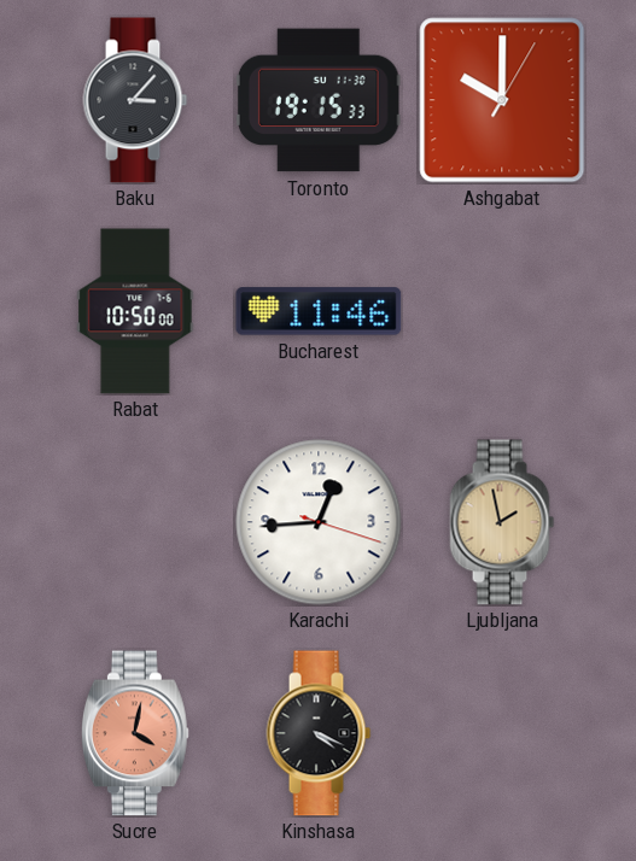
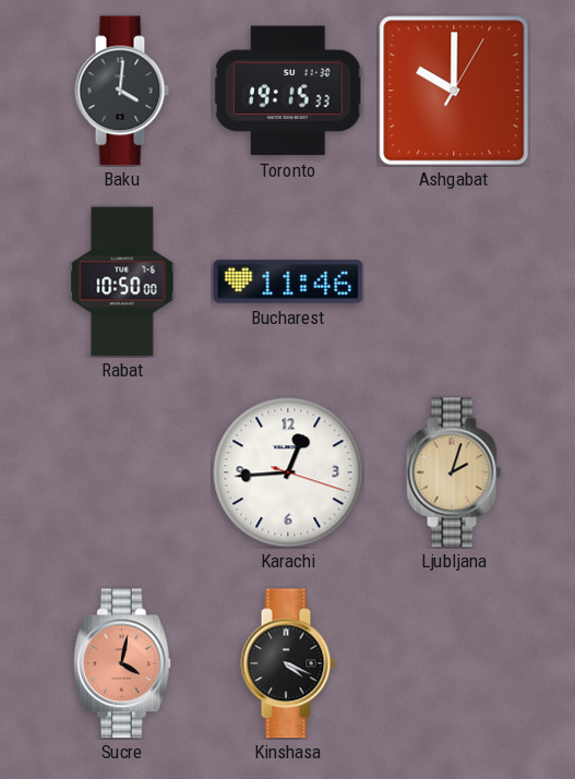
Baku: 3:07 -> 4:01 (122, 91)
Ljubljana: 1:58 -> 2:03 (454, 472)
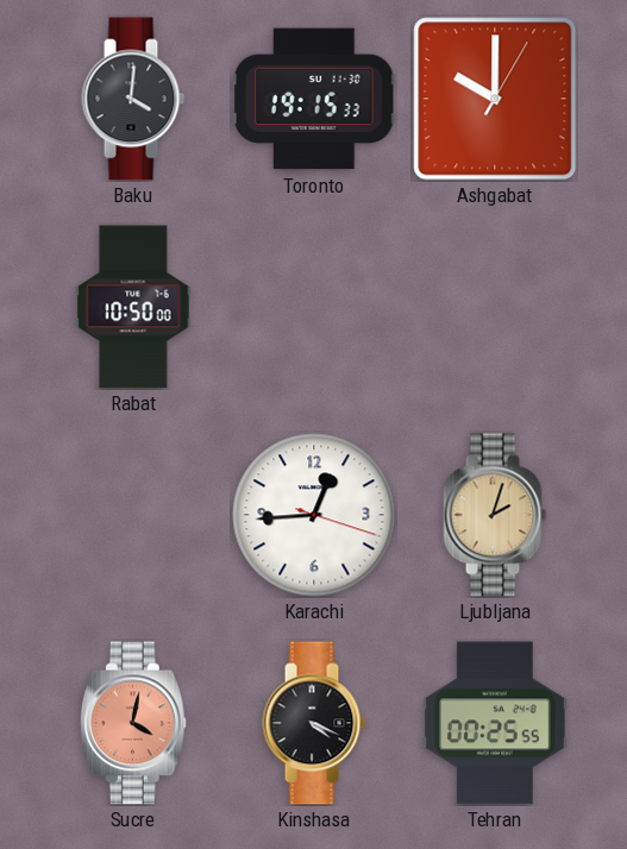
Bucharest: 11:46 -> none (288, 281)
Tehran: none -> 00:25 (495, 723)
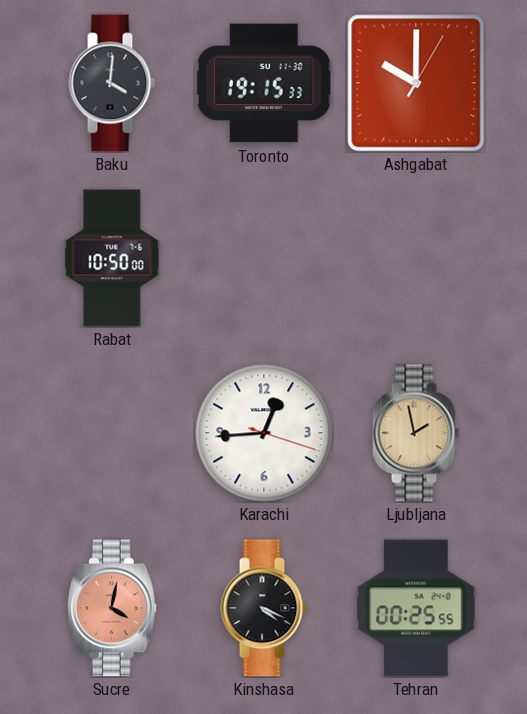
Ljubljana: 2:03 -> 1:58 (416, 433)
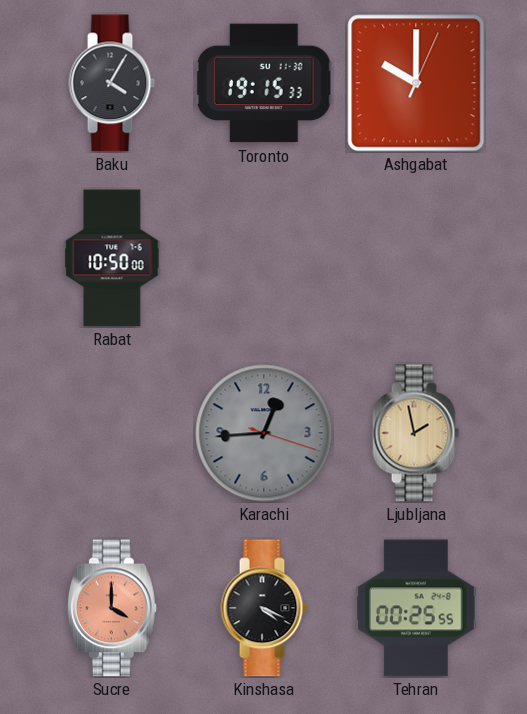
Baku: 4:01 -> 4:05 (112, 83)
Ashgabat: 10:00:05 -> 10:00:04 (416, 83)
Karachi dial: white -> grey (264, 433)
Sucre: 4:02 -> 4:00 (112, 608)
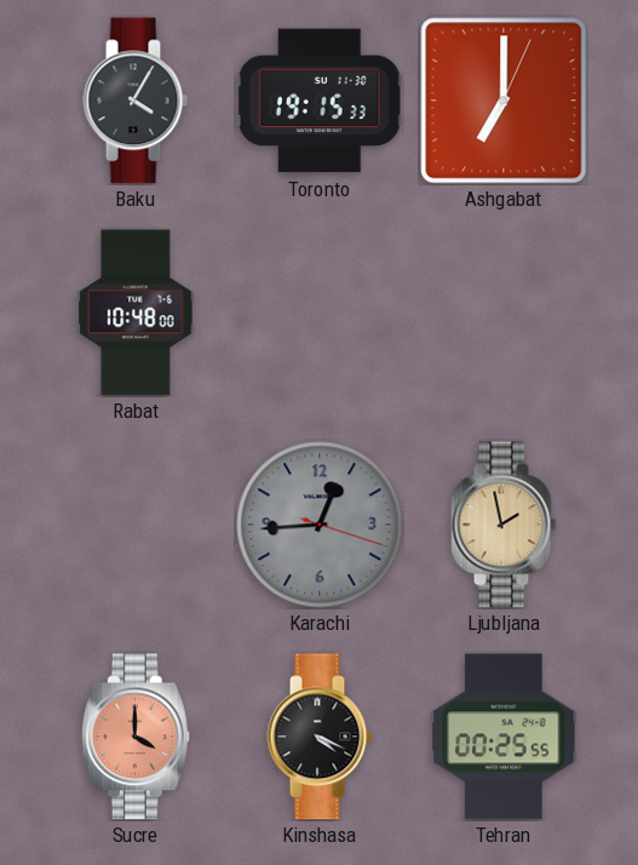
Ashgabat: 10:00 -> 7:00 (504, 101)
Rabat: 10:50 -> 10:48 (136, 313)
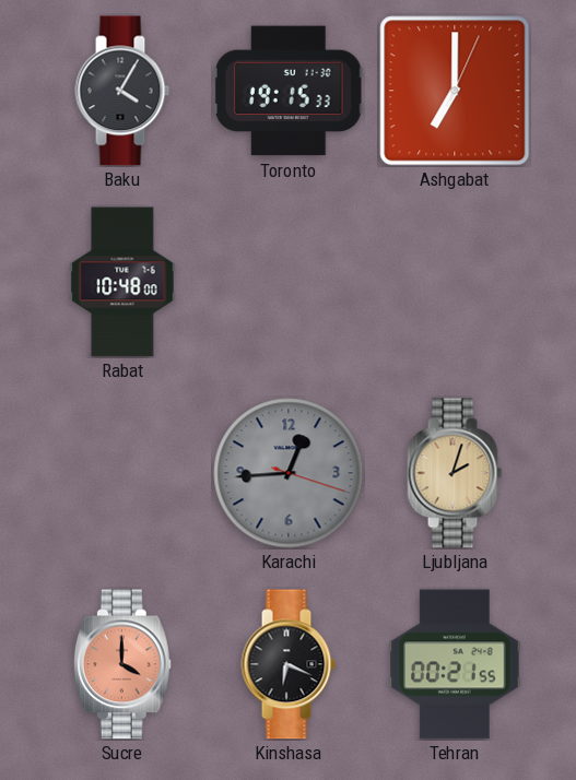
Ljubljana: 1:58 -> 2:03 (455, 473)
Kinshasa: 4:19 -> 6:19 (289, 664)
Tehran: 00:25 -> 00:21 (455, 664)
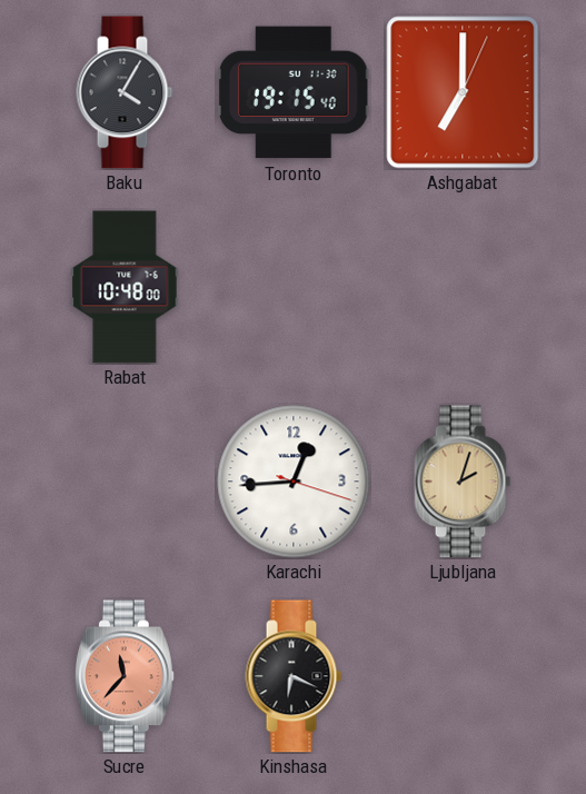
Toronto: 19:15:33 -> 19:15:40 (294, 92)
Karachi dial: grey -> white (294, 482)
Sucre: 4:00 -> 11:37 (125, 676)
Tehran: 00:21 -> none (455, 664)
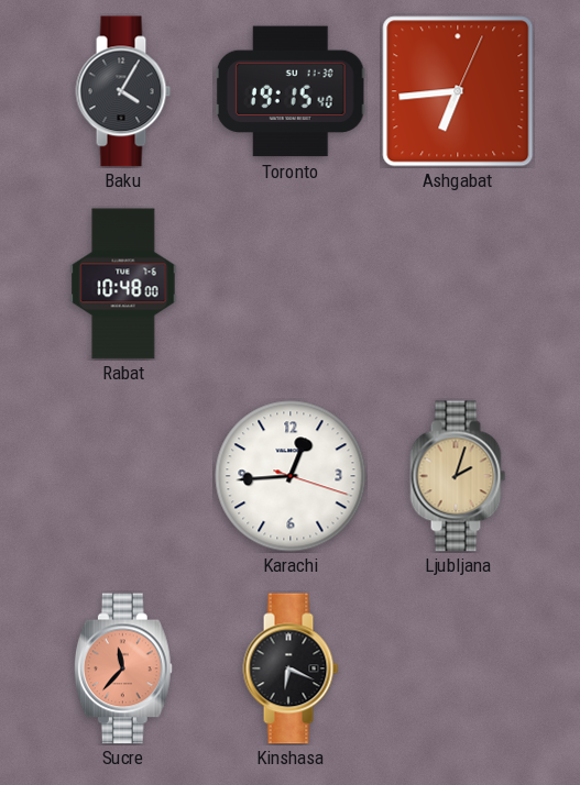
Ashgabat: 7:00 -> 6:44 (458, 91)
